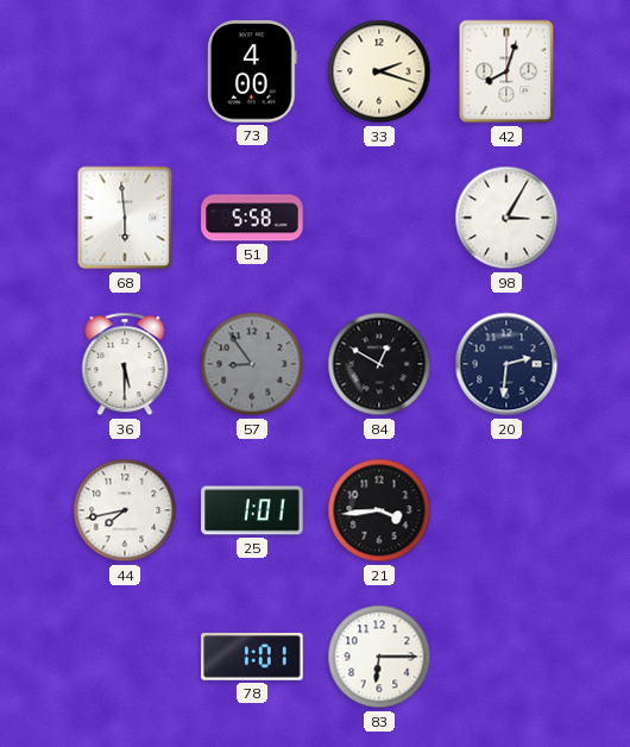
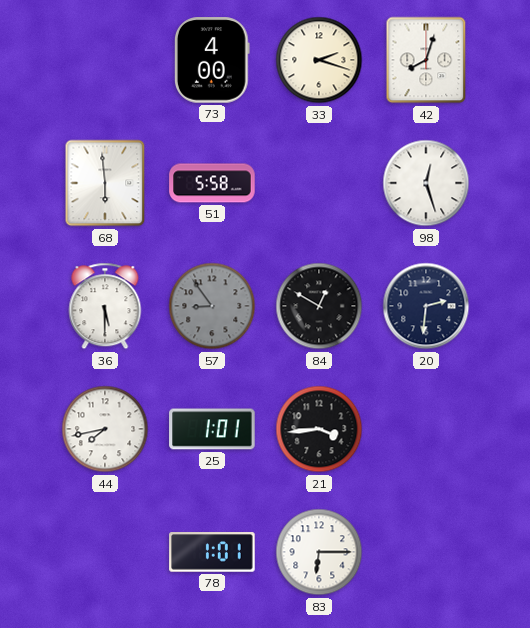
98: 3:05 -> 12:27 (426, 183)
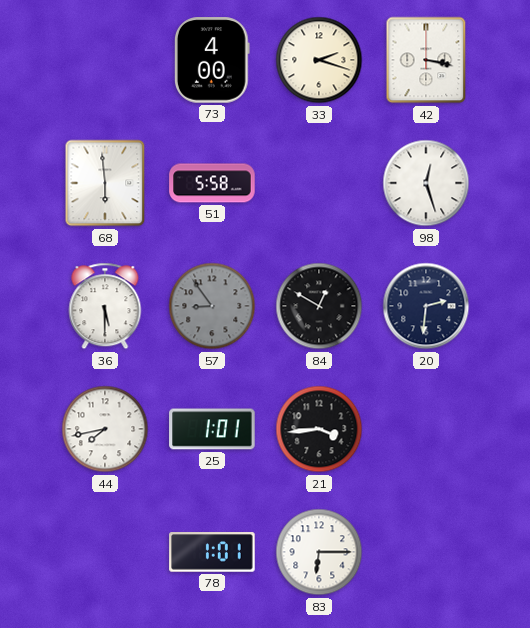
42: 8:03 -> 3:17 (426, 60)
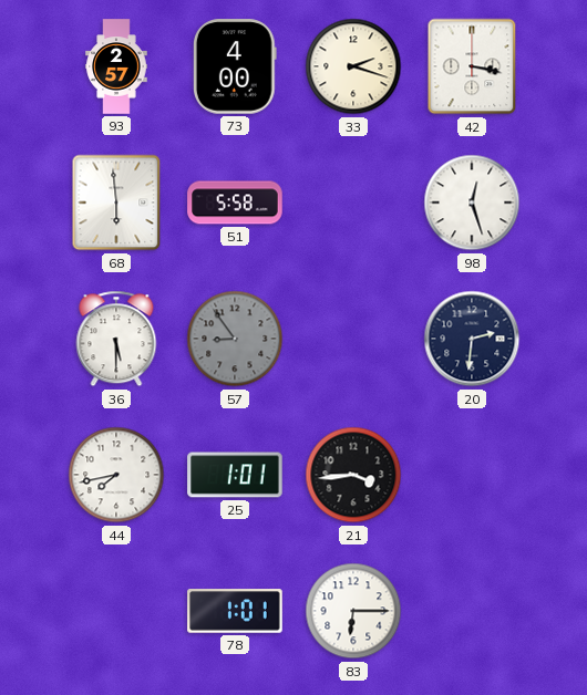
93: none -> 2:57 (116, 66)
84: 12:50 -> none (319, 306)
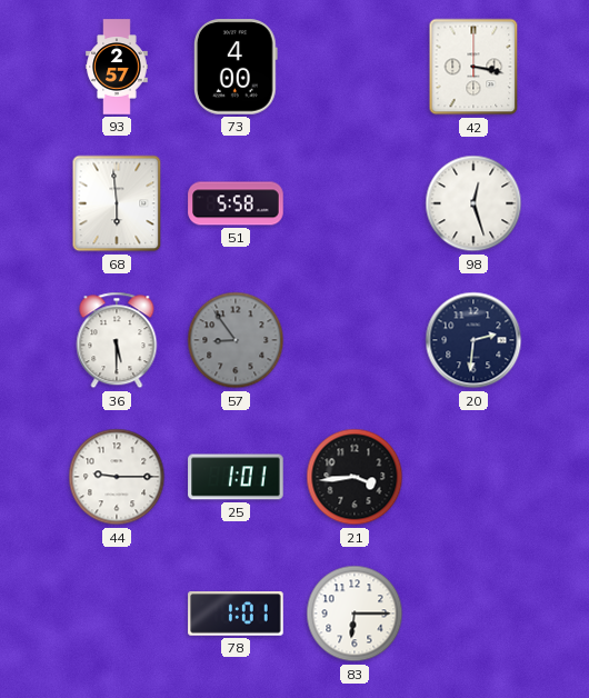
33: 2:18 -> none (353, 66)
44: 7:43 -> 9:15 (117, 477)
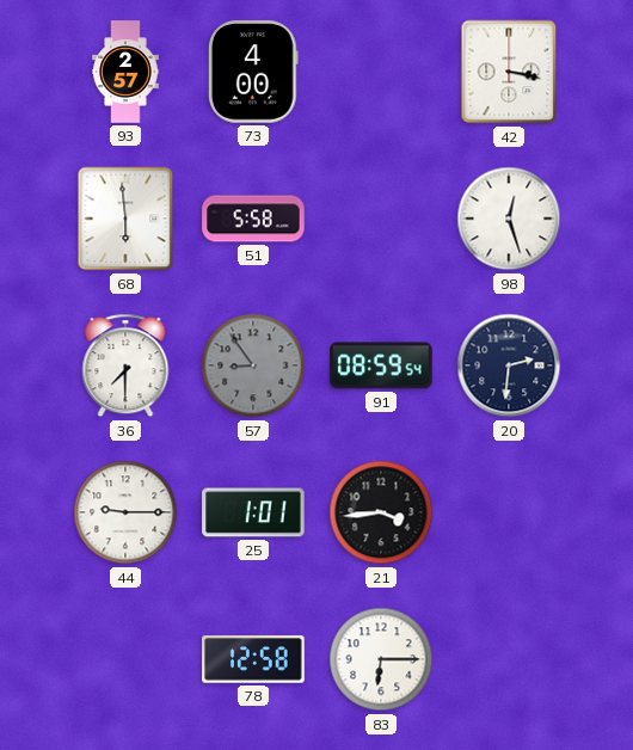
36: 5:30 -> 7:30 (125, 365)
91: none -> 08:59 (381, 365)
78: 1:01 -> 12:58 (253, 659)
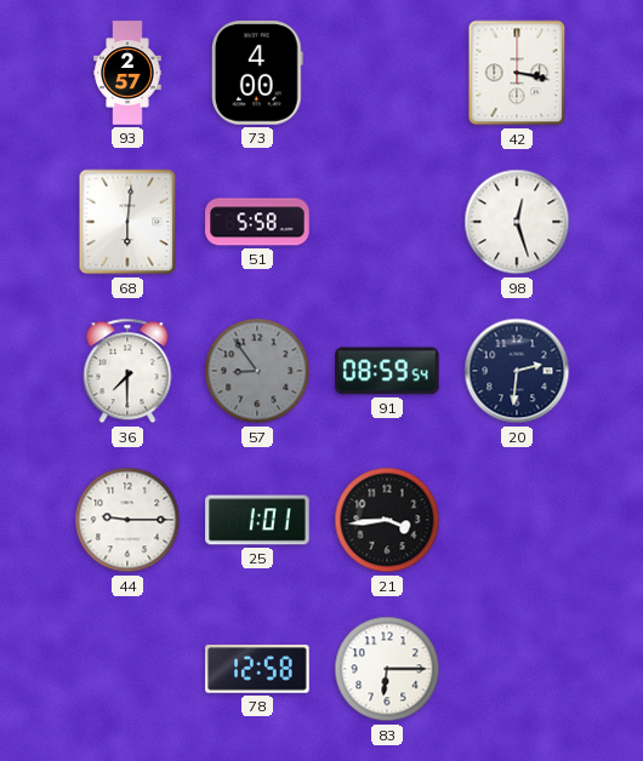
68: 5:59 -> 6:01 (127, 222)
